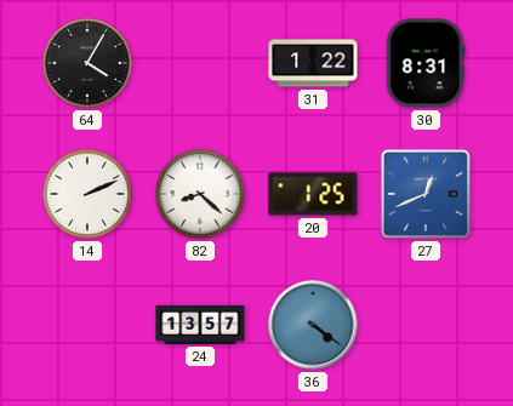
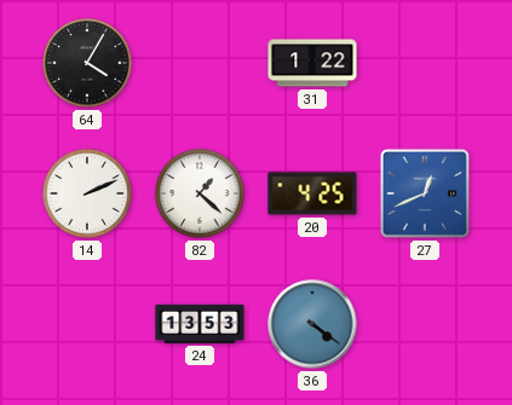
30: 8:31 -> none (426, 63)
82: 8:22 -> 1:22 (200, 193)
20: 1:25 -> 4:25 (312, 193)
24: 13:57 -> 13:53 (200, 324)
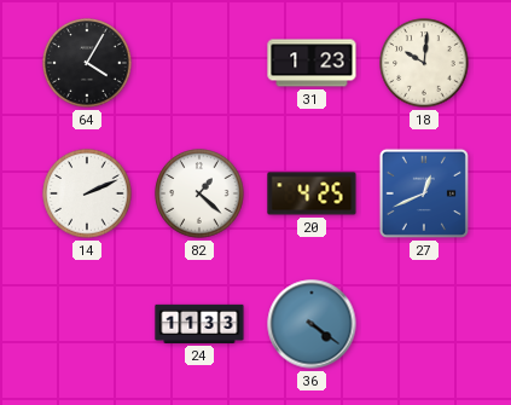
31: 1:22 -> 1:23 (312, 63)
18: none -> 10:01 (424, 63)
24: 13:53 -> 11:33 (199, 324)
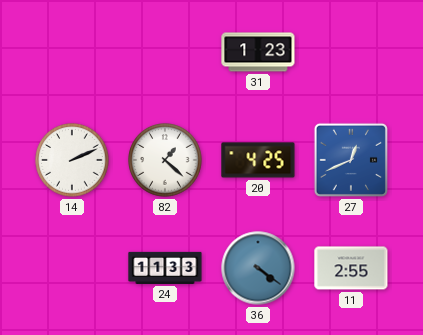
64: 4:05 -> none (87, 63)
18: 10:01 -> none (424, 63)
11: none -> 2:55 (351, 268)
